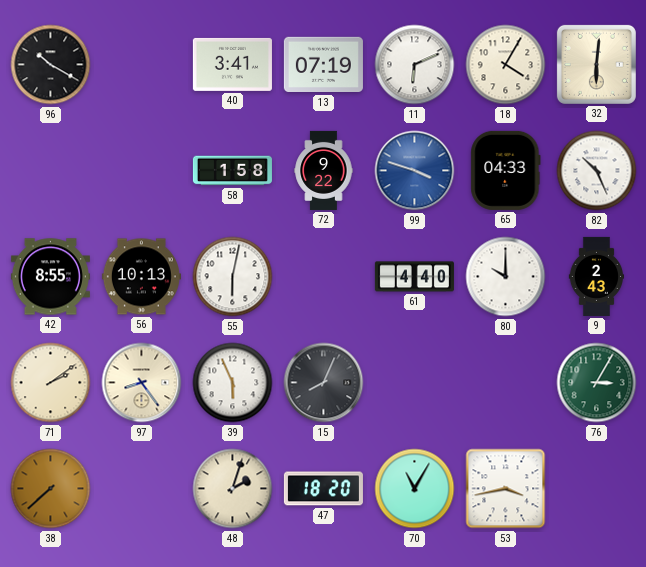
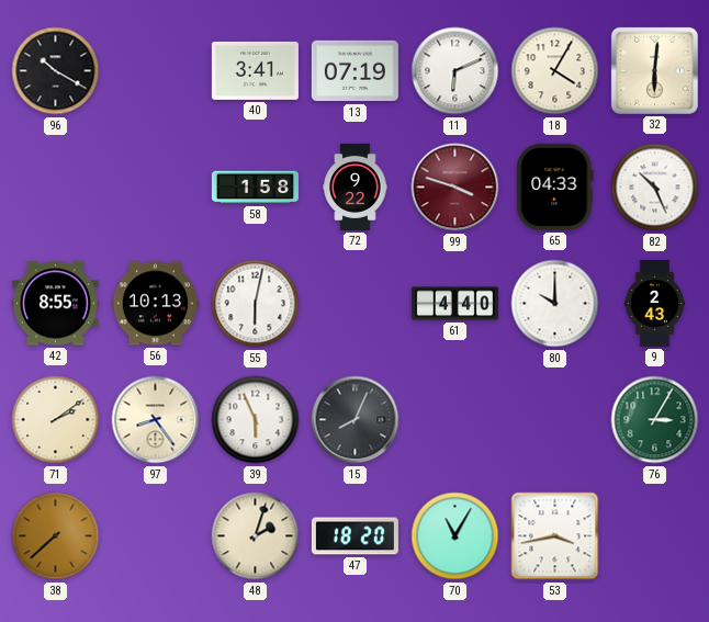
99 dial: blue -> burgundy (455, 188)
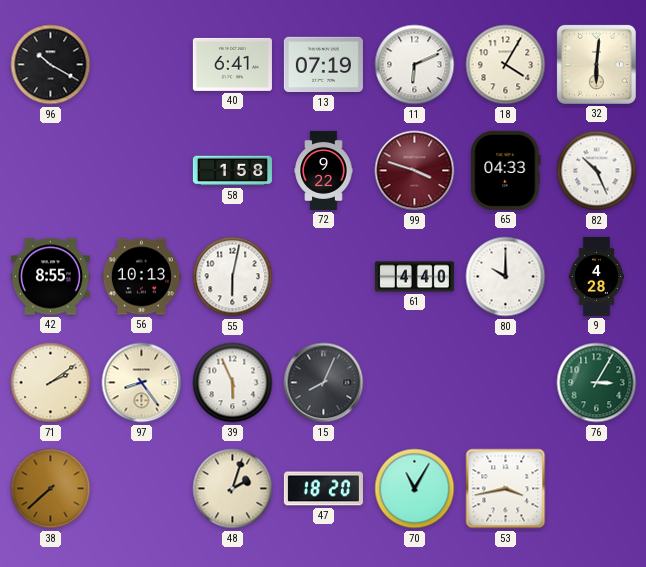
40: 3:41 -> 6:41 (232, 64)
9: 2:43 -> 4:28 (597, 276)
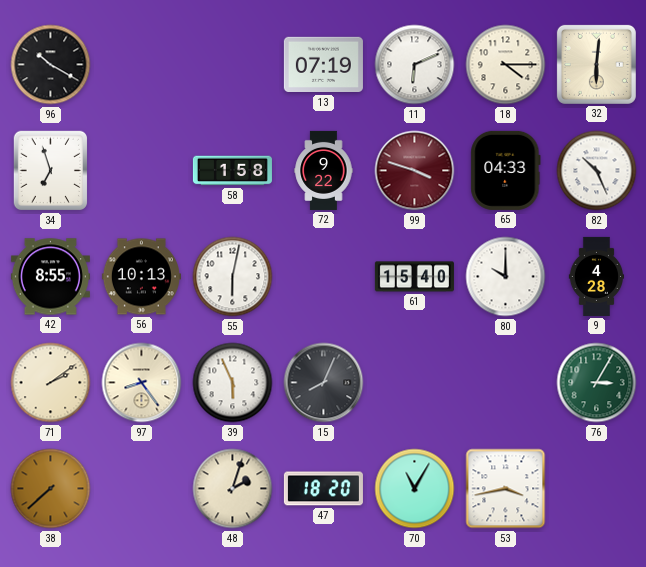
40: 6:41 -> none (232, 64)
18: 4:05 -> 4:15 (506, 65)
34: none -> 6:57 (51, 171)
61: 4:40 -> 15:40 (414, 277)
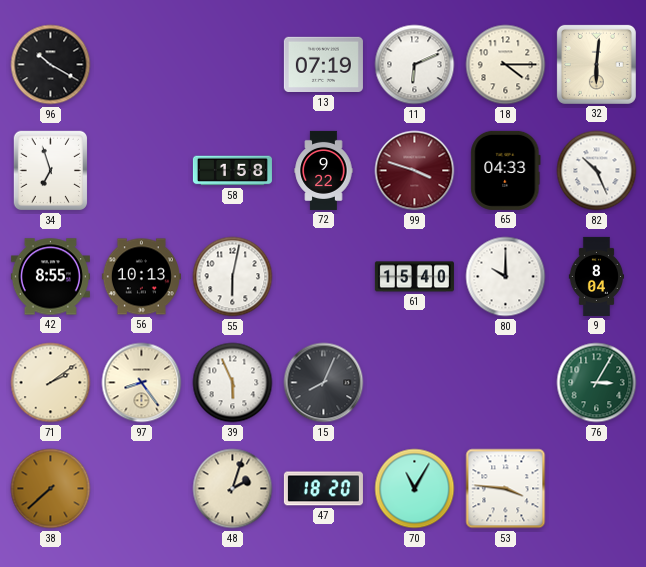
9: 4:28 -> 8:04 (597, 276)
53: 3:43 -> 3:46 (506, 489)
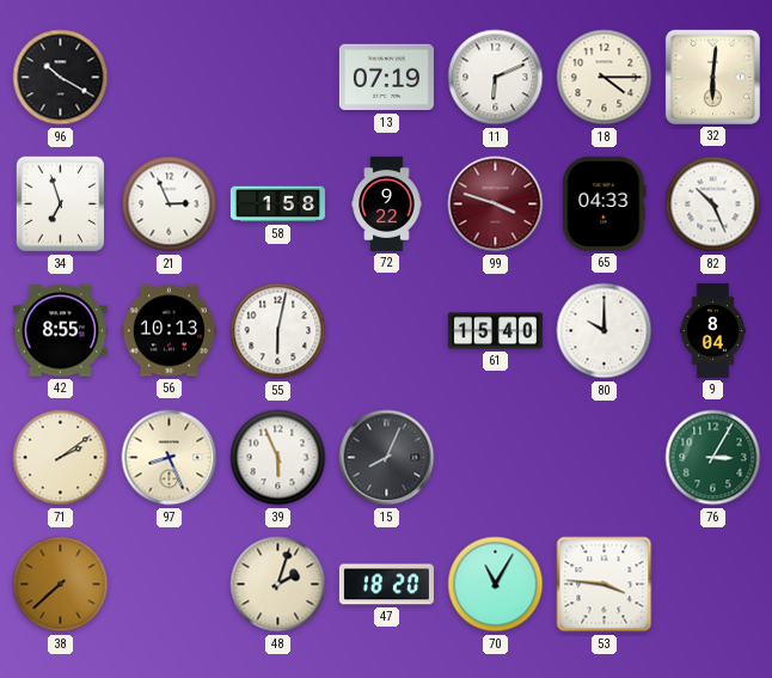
21: none -> 2:56 (170, 204)
97: 8:24 -> 8:26 (170, 458)
